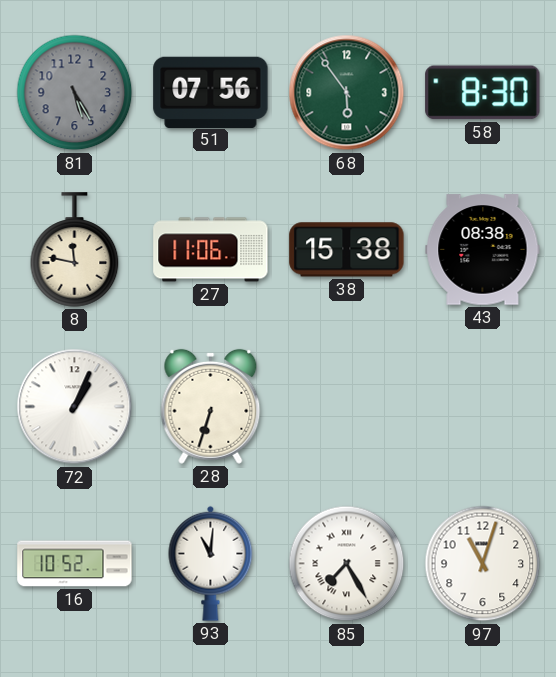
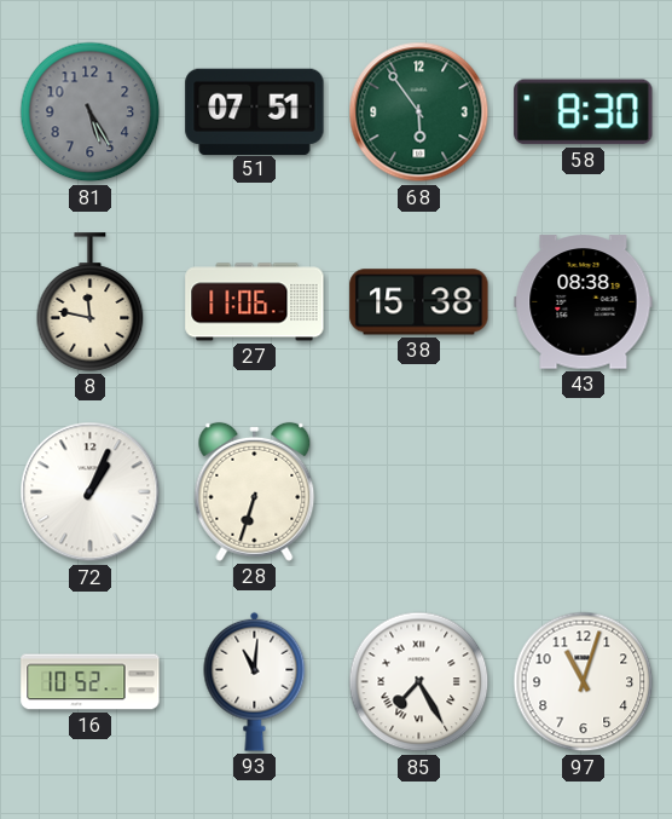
51: 07:56 -> 07:51 (255, 111)
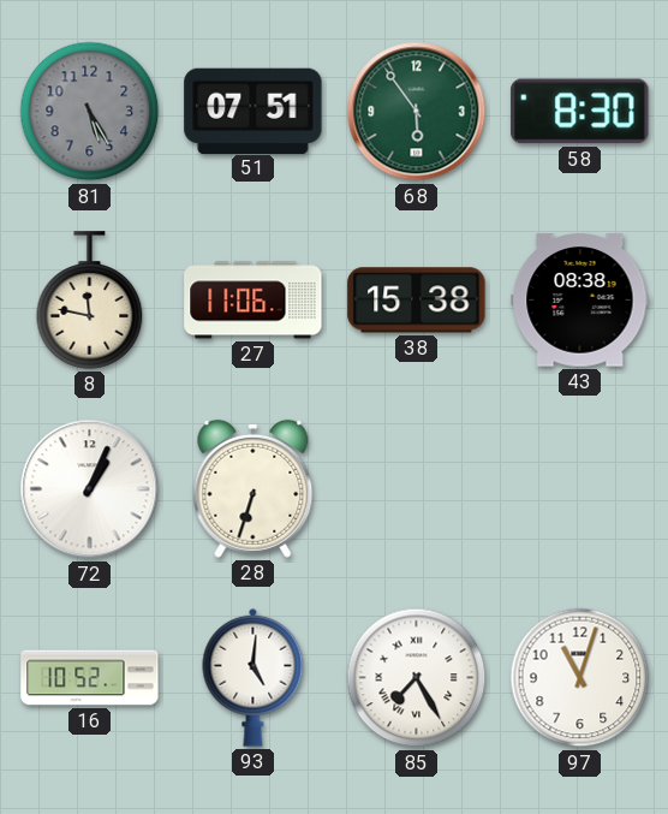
93: 11:01 -> 5:01 (254, 677)
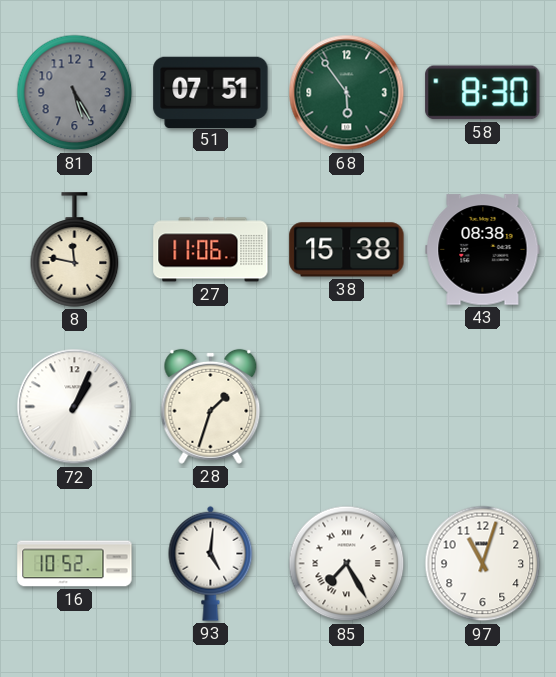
28: 6:33 -> 1:33 (211, 406)
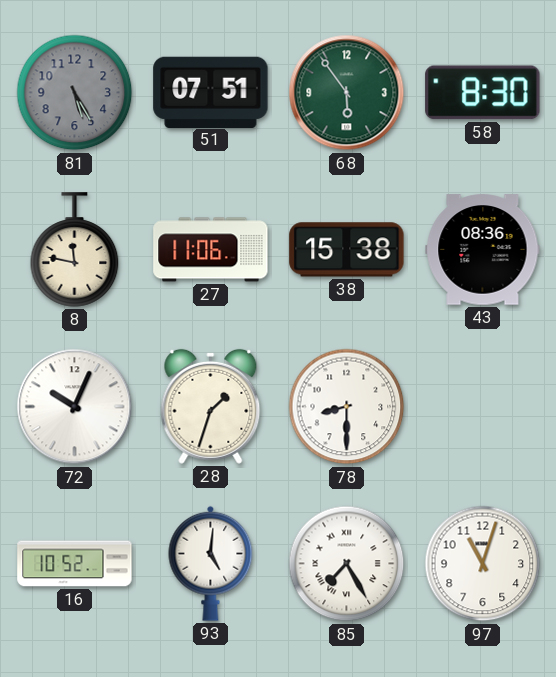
43: 08:38 -> 08:36 (483, 250)
72: 1:04 -> 10:04 (75, 407)
78: none -> 8:30 (347, 407)
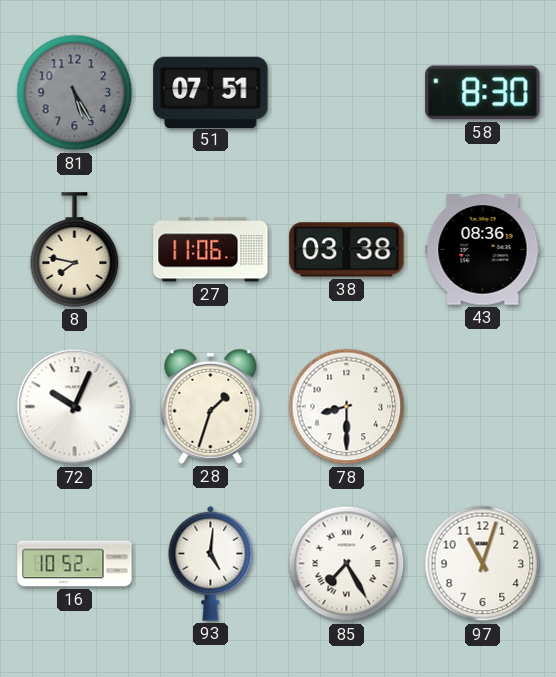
68: 5:54 -> none (347, 93)
8: 11:47 -> 7:47 (75, 250)
38: 15:38 -> 03:38 (347, 250)
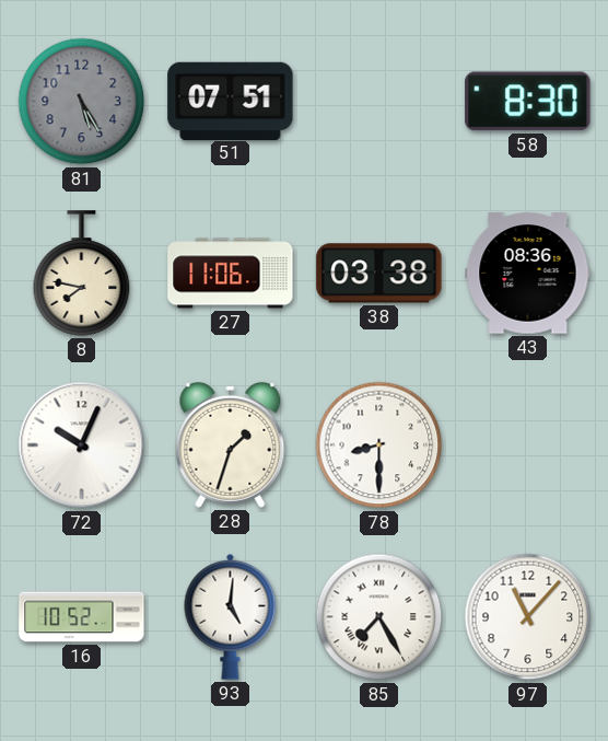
97: 11:03 -> 11:07 (528, 617)
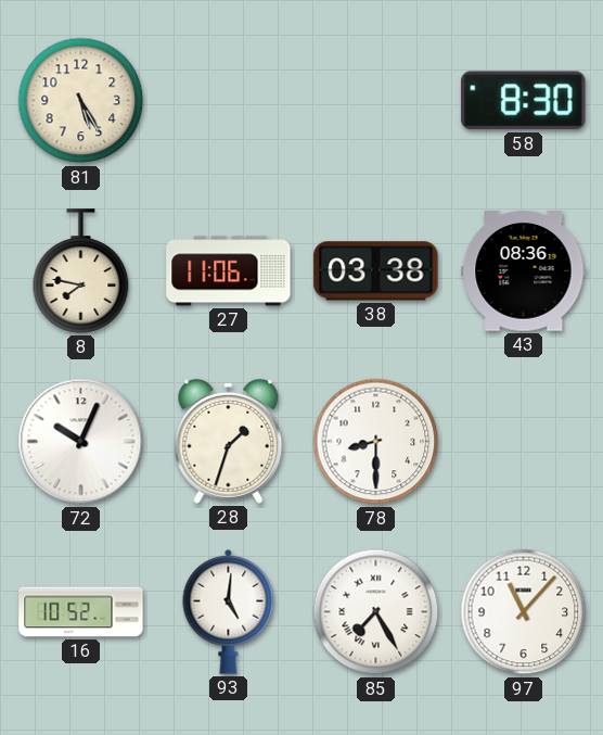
81 dial: grey -> cream (81, 101)
51: 07:51 -> none (231, 101)
